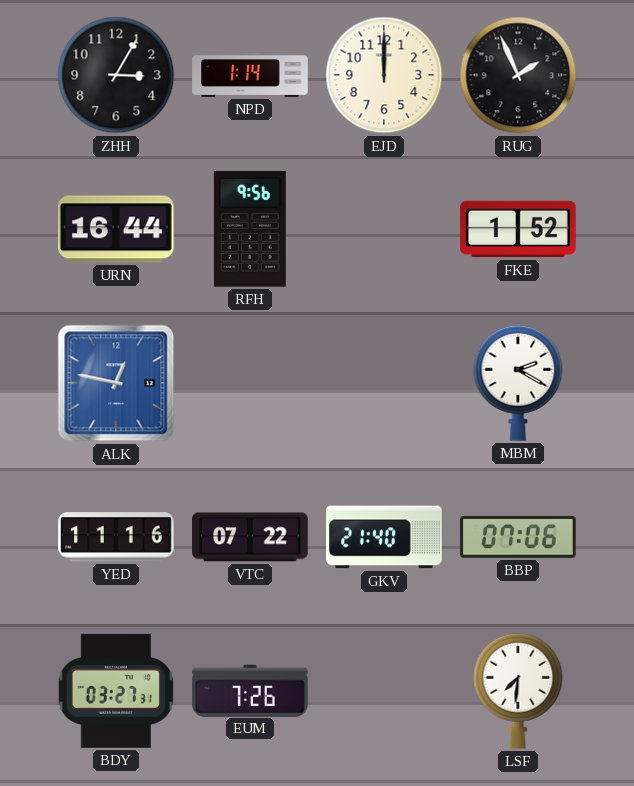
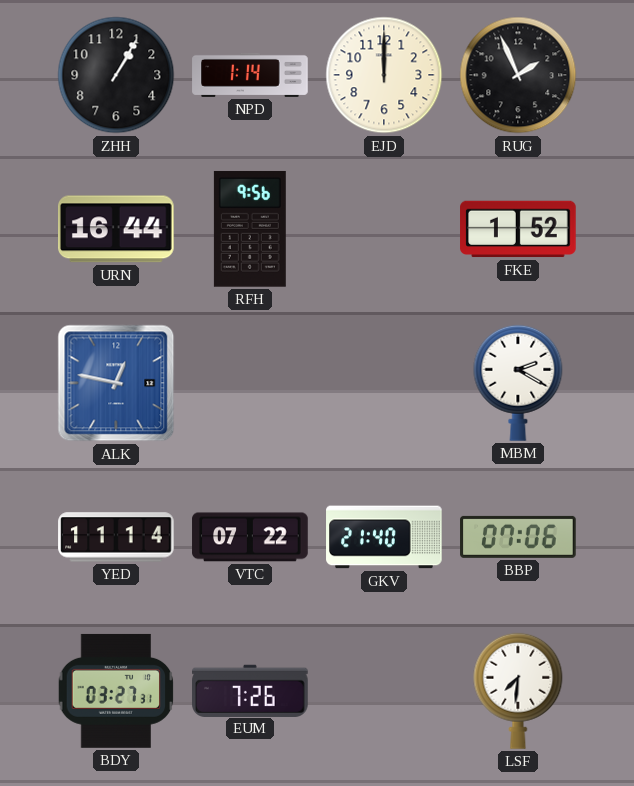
ZHH: 3:05 -> 1:05 (116, 75)
YED: 11:16 -> 11:14 (116, 537)
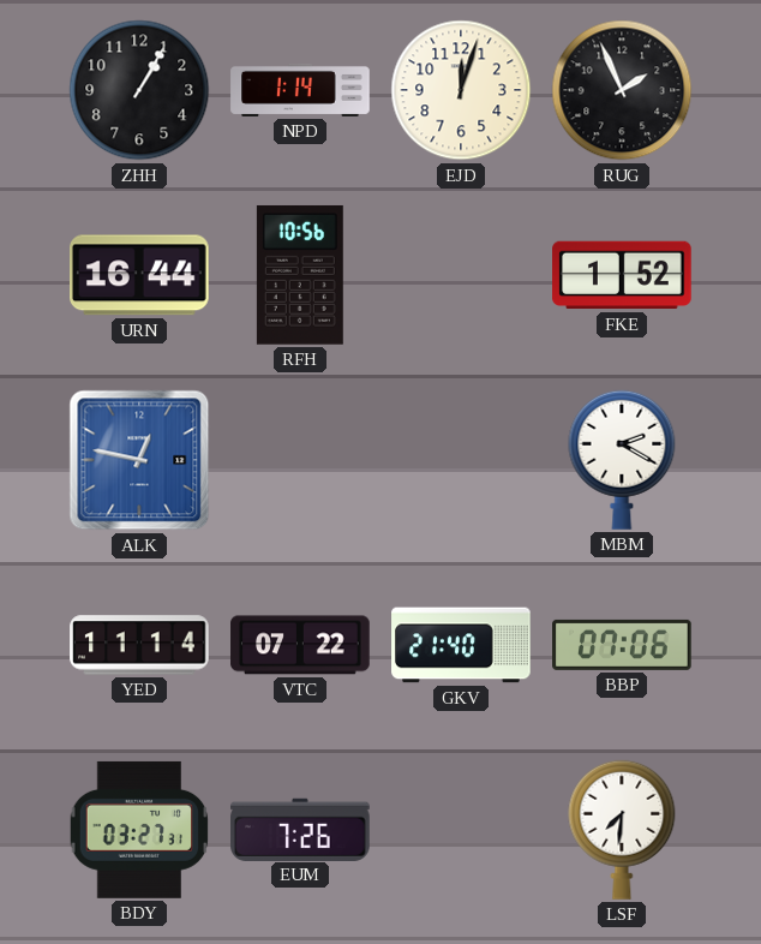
EJD: 12:00 -> 12:03 (461, 90)
RFH: 9:56 -> 10:56 (300, 275)
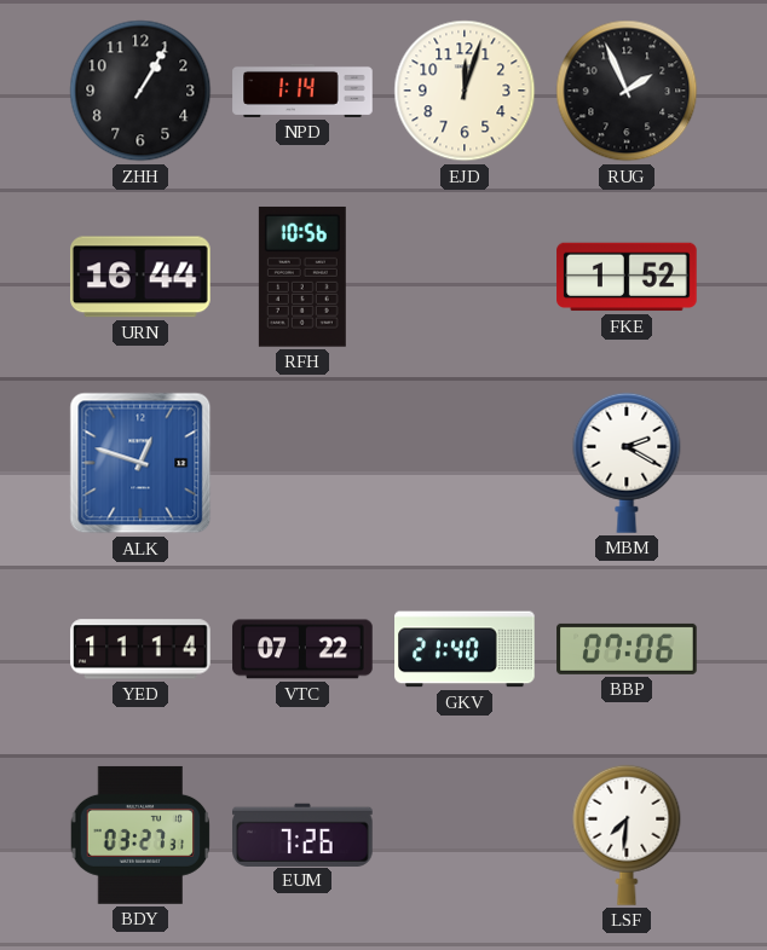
ALK: 12:47 -> 12:48 (140, 463)
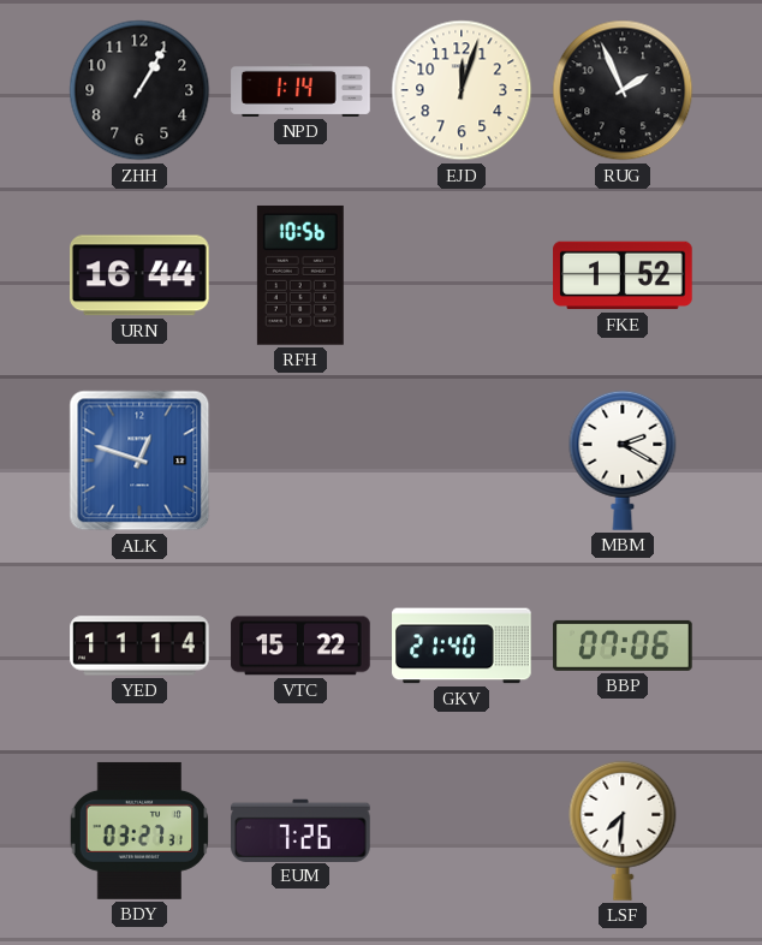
VTC: 07:22 -> 15:22 (300, 646)
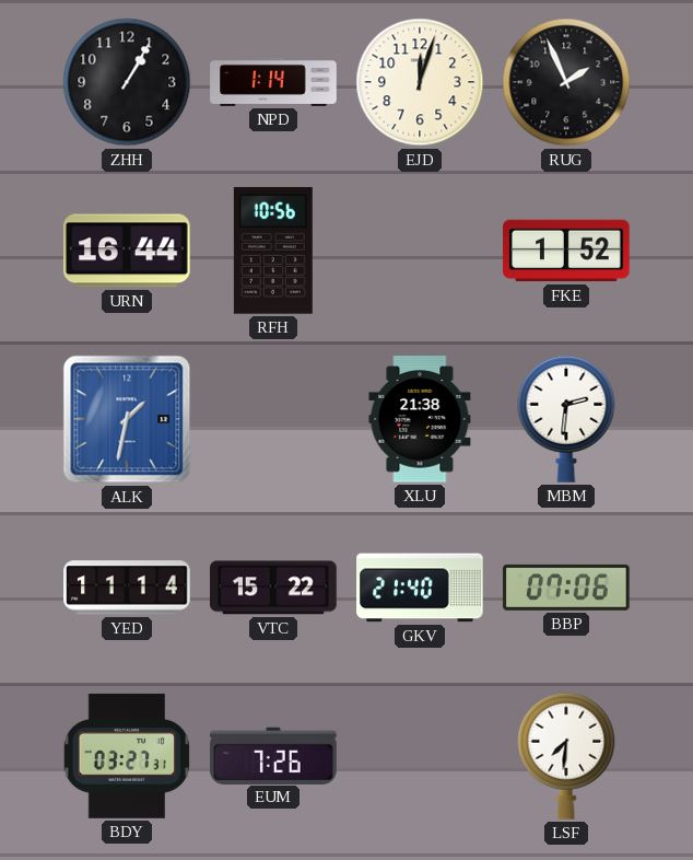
ALK: 12:48 -> 1:32 (127, 419)
XLU: none -> 21:38 (420, 419)
MBM: 2:20 -> 2:31 (566, 419)
